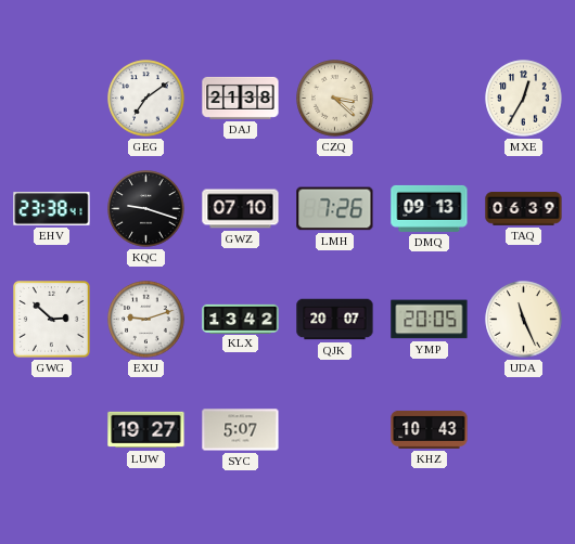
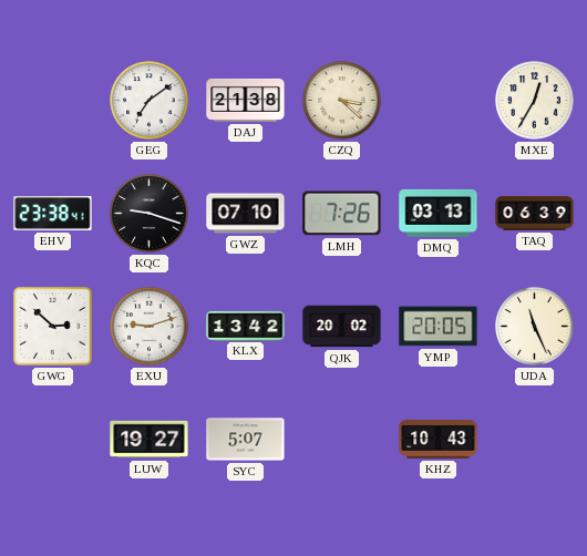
DMQ: 09:13 -> 03:13 (439, 213)
QJK: 20:07 -> 20:02 (342, 327)
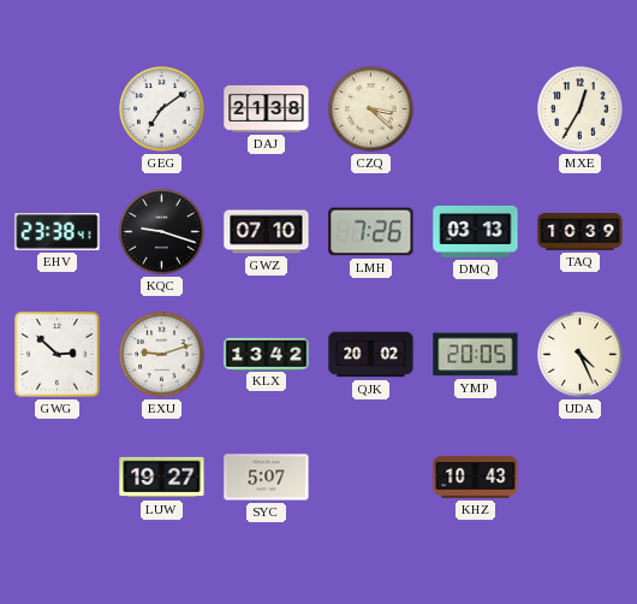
TAQ: 06:39 -> 10:39 (581, 232)
UDA: 11:26 -> 4:26 (581, 355)
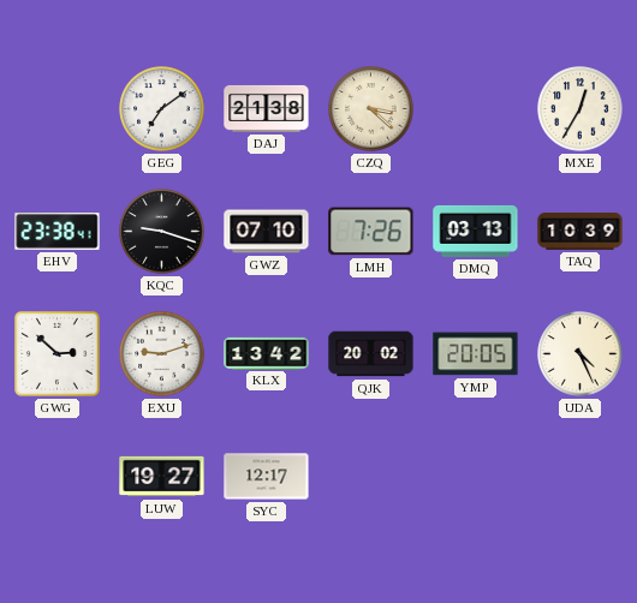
SYC: 5:07 -> 12:17 (267, 477)
KHZ: 10:43 -> none (476, 476)
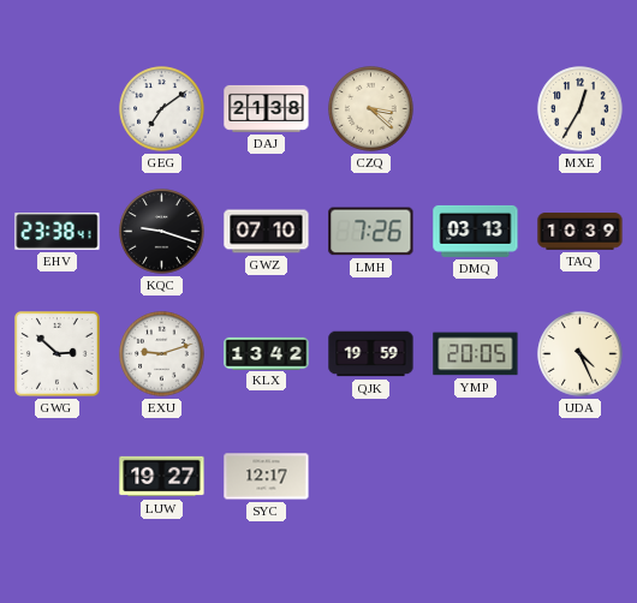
QJK: 20:02 -> 19:59 (371, 354)
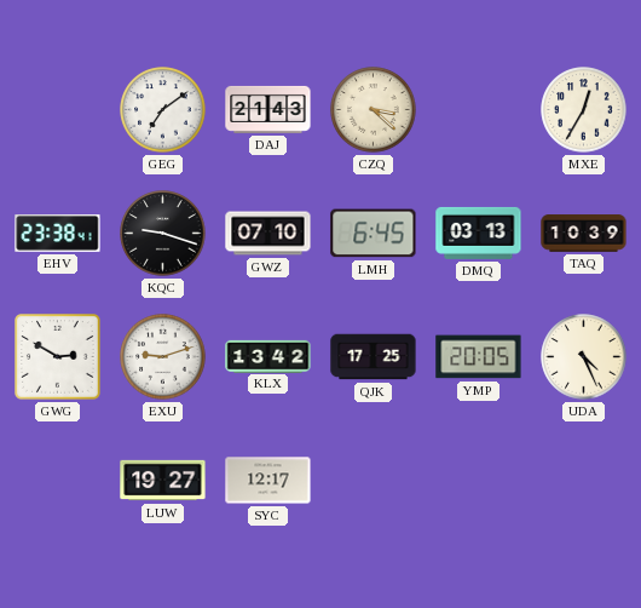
DAJ: 21:38 -> 21:43 (268, 109)
LMH: 7:26 -> 6:45 (374, 234)
GWG: 2:52 -> 2:50 (58, 357)
QJK: 19:59 -> 17:25 (374, 357)
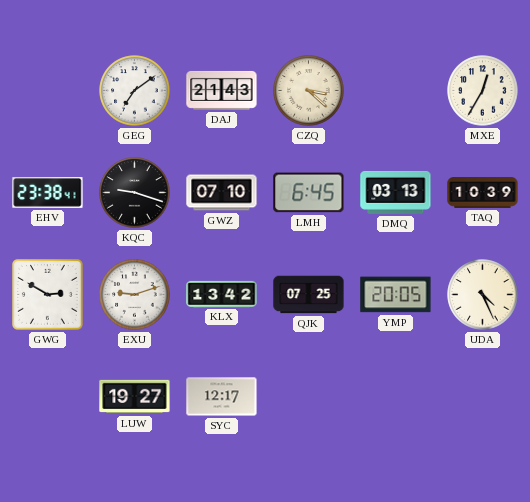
QJK: 17:25 -> 07:25 (309, 295)
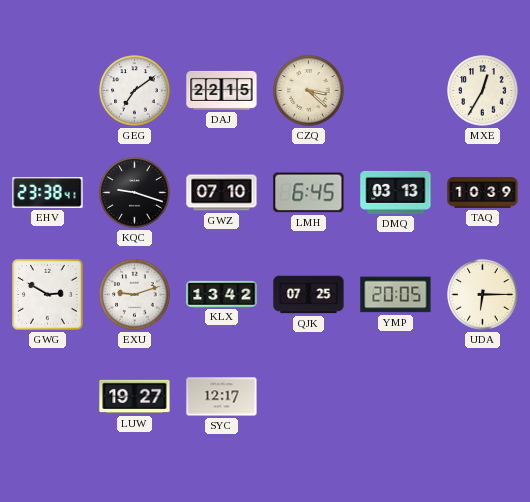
DAJ: 21:43 -> 22:15 (222, 90)
UDA: 4:26 -> 6:15 (483, 295)
